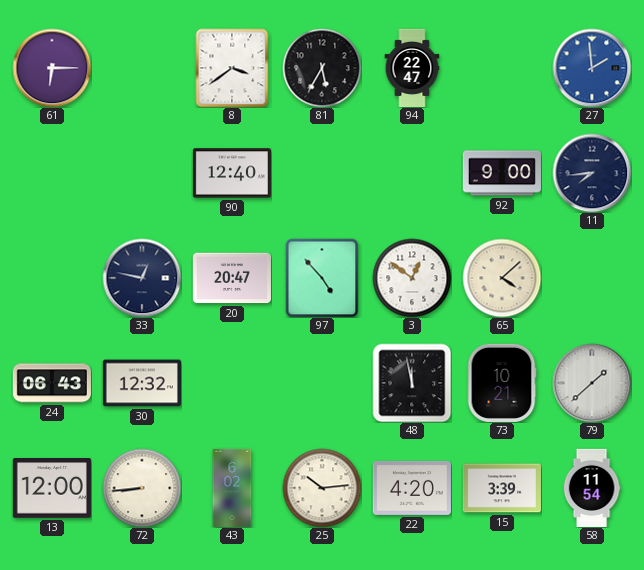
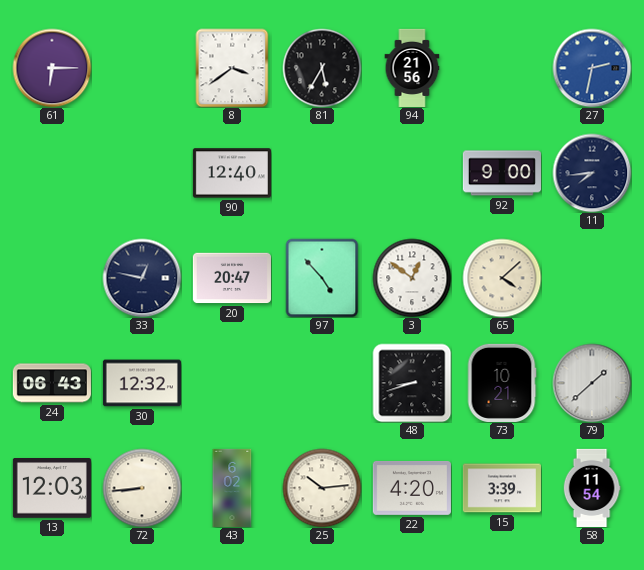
94: 22:47 -> 21:56 (412, 67)
27: 1:59 -> 2:32 (592, 68)
48: 11:58 -> 8:42 (412, 383)
13: 12:00 -> 12:03 (52, 489)
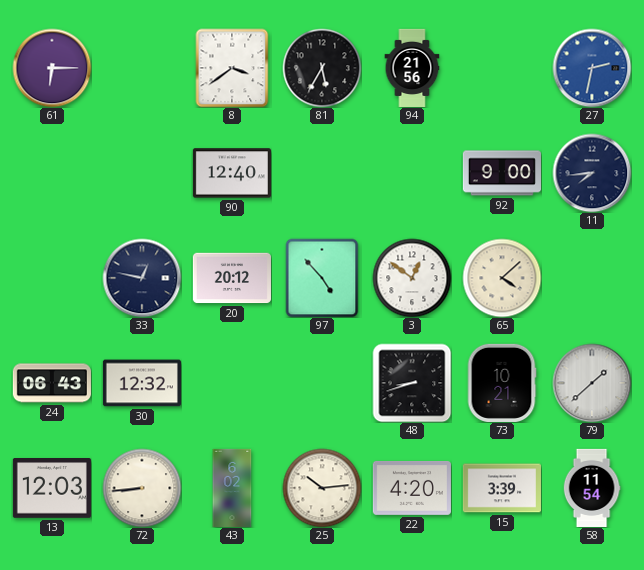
20: 20:47 -> 20:12 (232, 278)
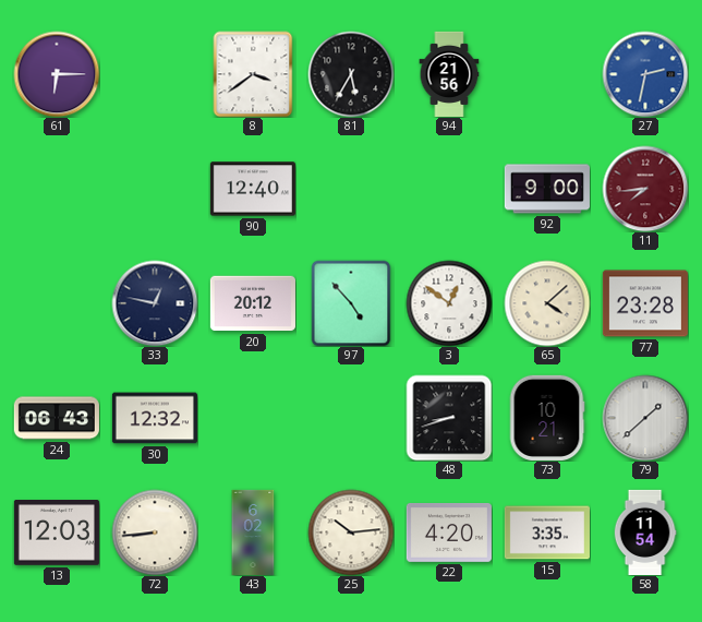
11 dial: navy -> burgundy (645, 189)
77: none -> 23:28 (645, 303)
15: 3:39 -> 3:35 (547, 533)
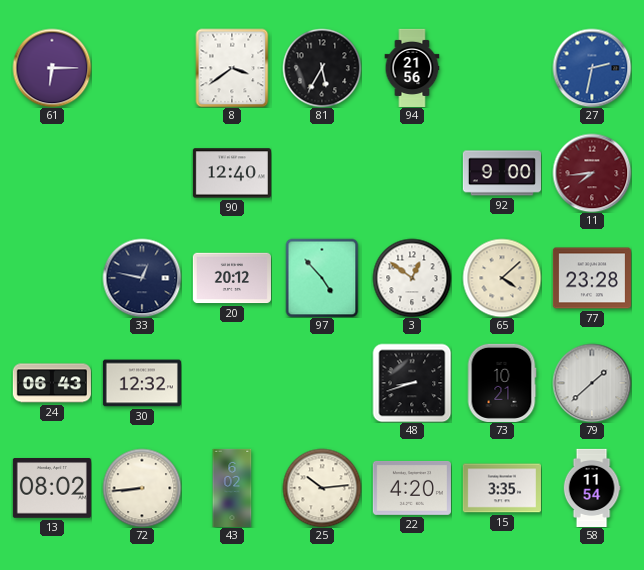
13: 12:03 -> 08:02 (52, 489)
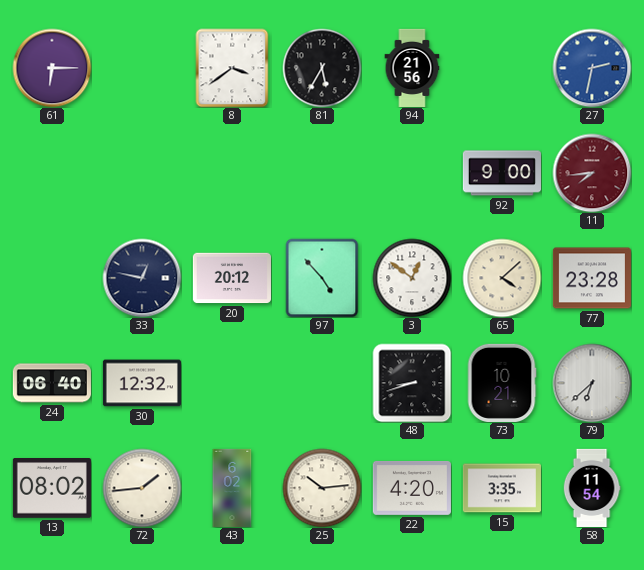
90: 12:40 -> none (232, 173)
24: 06:43 -> 06:40 (52, 383)
79: 1:38 -> 6:38 (592, 383)
72: 8:44 -> 1:44 (142, 488)
